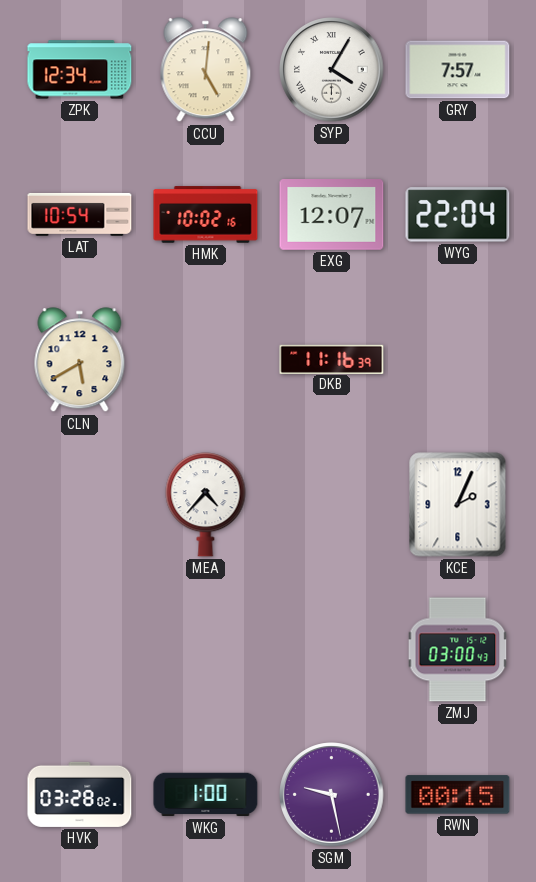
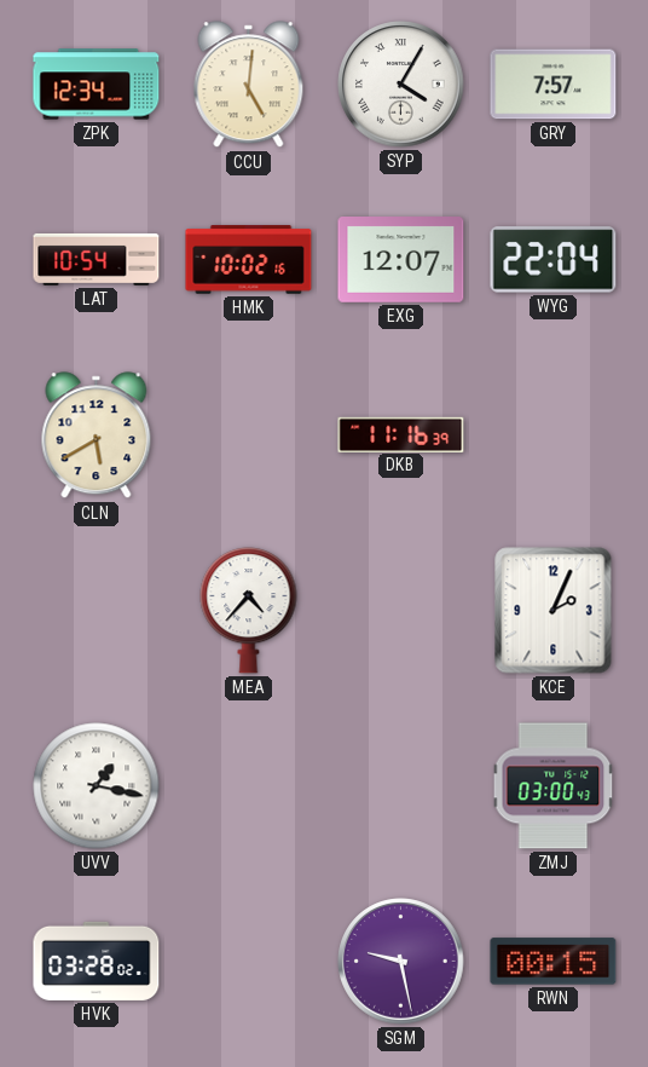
UVV: none -> 1:17 (97, 786)
WKG: 1:00 -> none (206, 795)
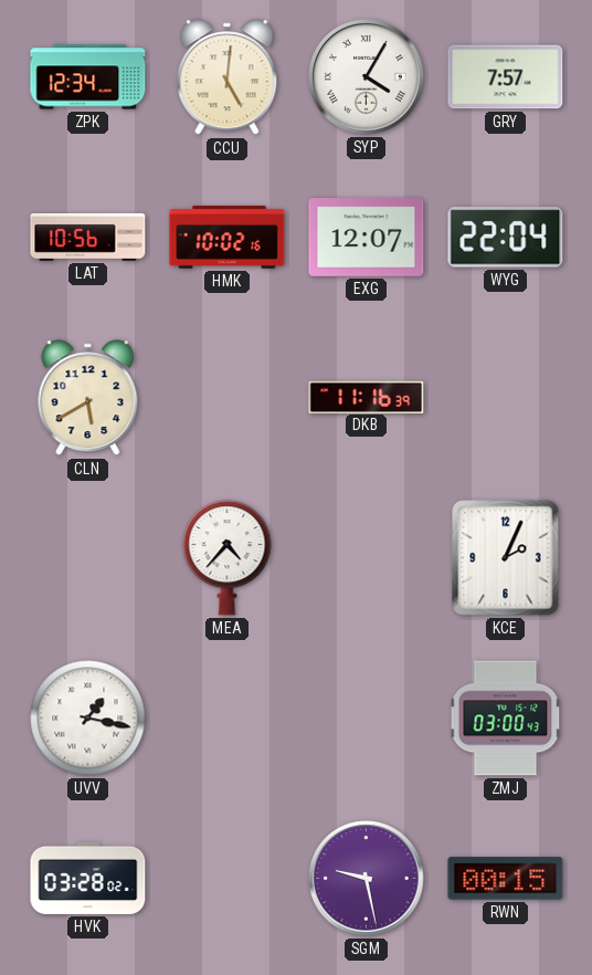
LAT: 10:54 -> 10:56 (88, 237)
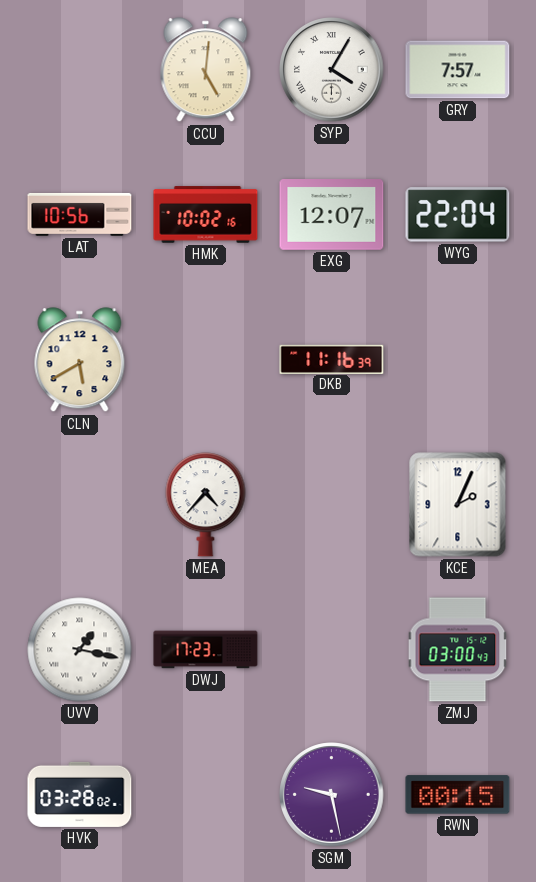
ZPK: 12:34 -> none (88, 77)
DWJ: none -> 17:23 (206, 650)
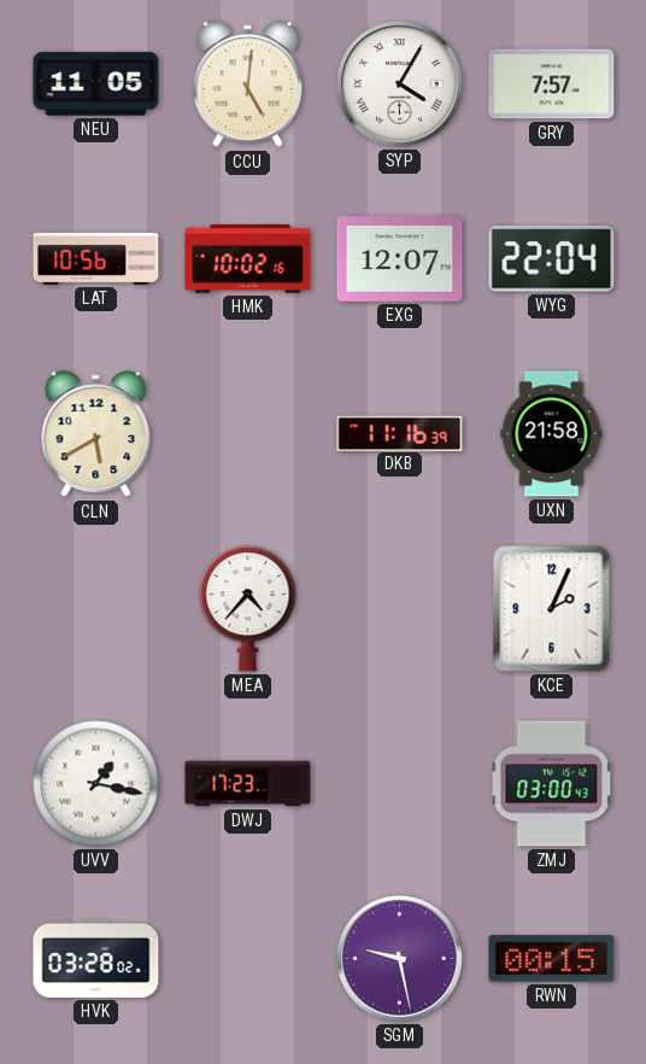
NEU: none -> 11:05 (96, 84)
UXN: none -> 21:58 (552, 434)
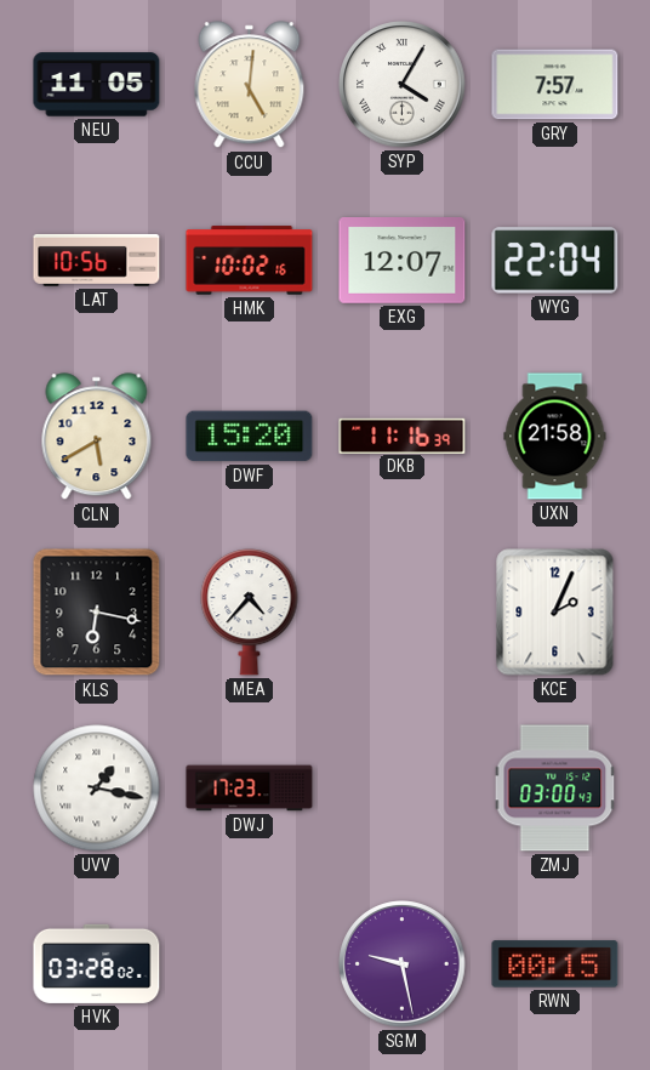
DWF: none -> 15:20 (250, 437)
KLS: none -> 6:17 (97, 613)
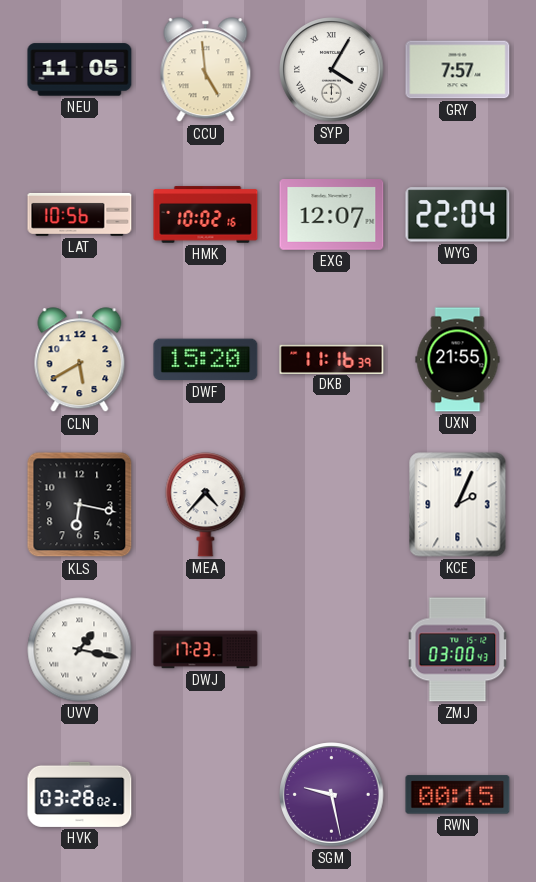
CCU: 5:01 -> 4:59 (206, 70)
UXN: 21:58 -> 21:55 (458, 360)
